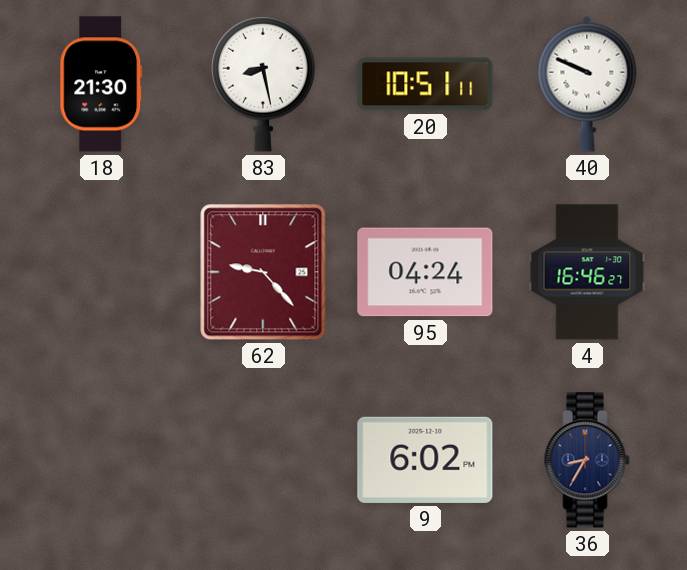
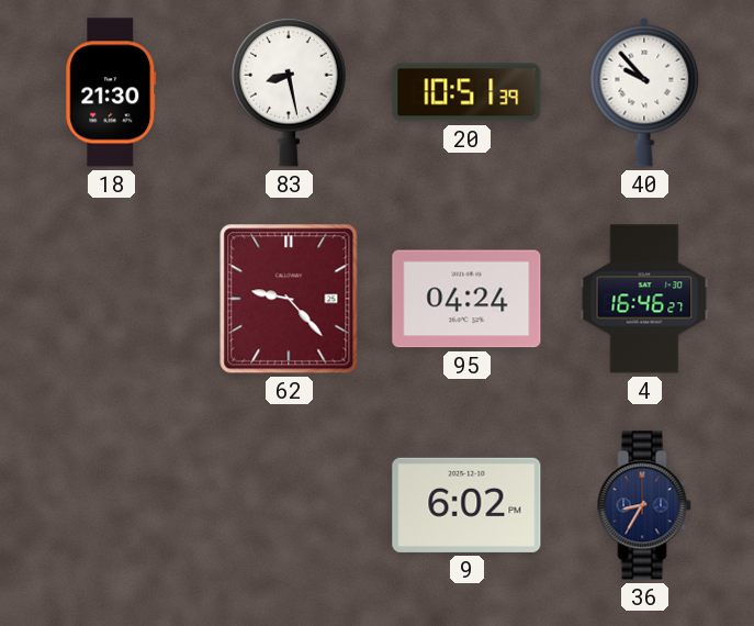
20: 10:51:11 -> 10:51:39 (466, 92)
40: 9:49 -> 9:53 (644, 92)
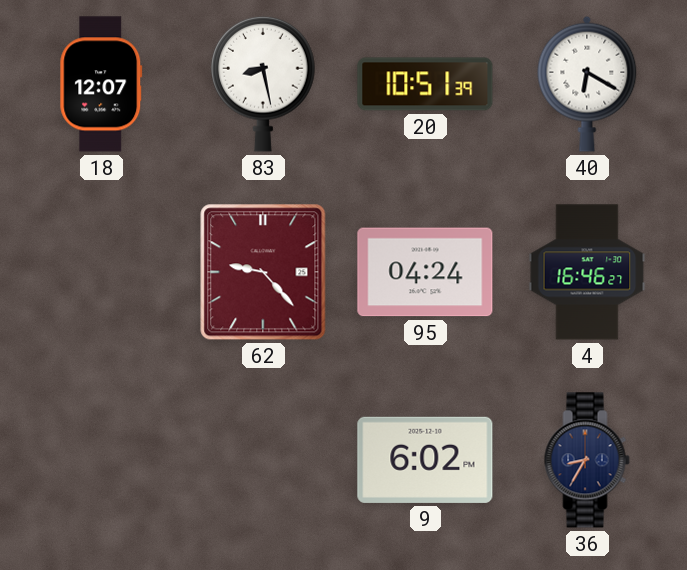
18: 21:30 -> 12:07 (101, 84)
40: 9:53 -> 6:20 (587, 84)
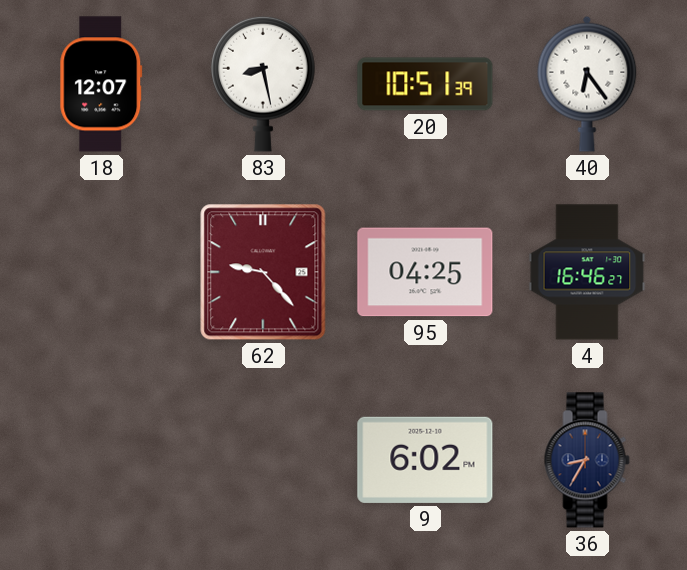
40: 6:20 -> 6:24 (587, 84)
95: 04:24 -> 04:25 (425, 272)
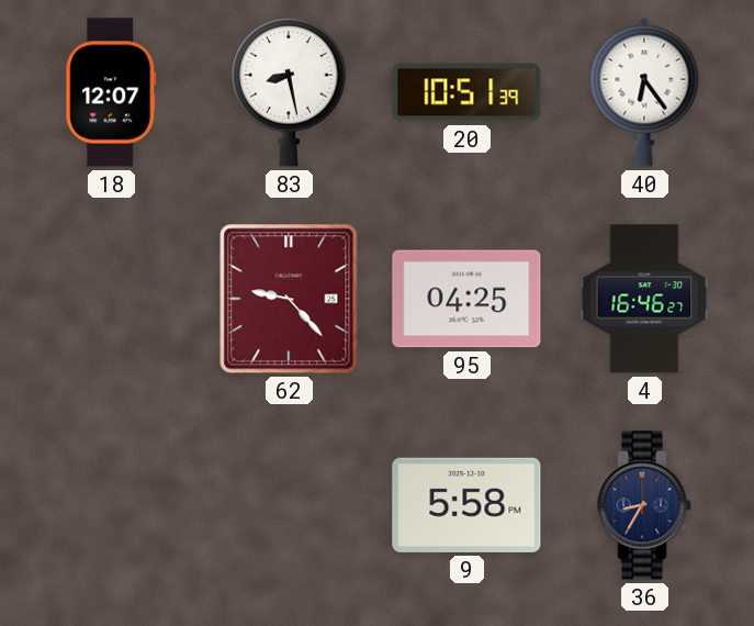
9: 6:02 -> 5:58 (466, 505)
